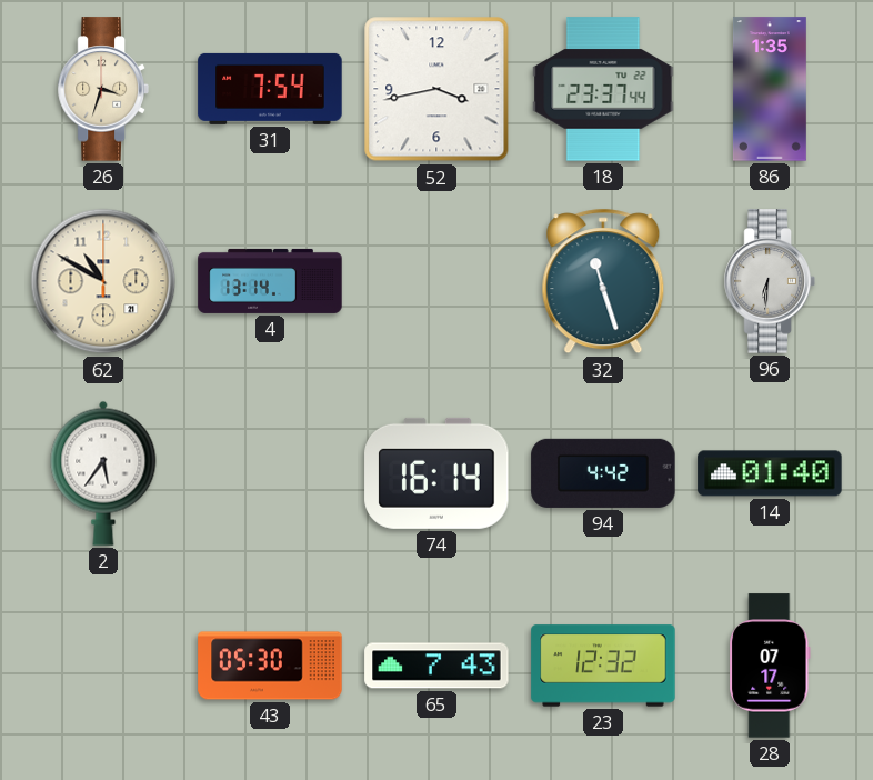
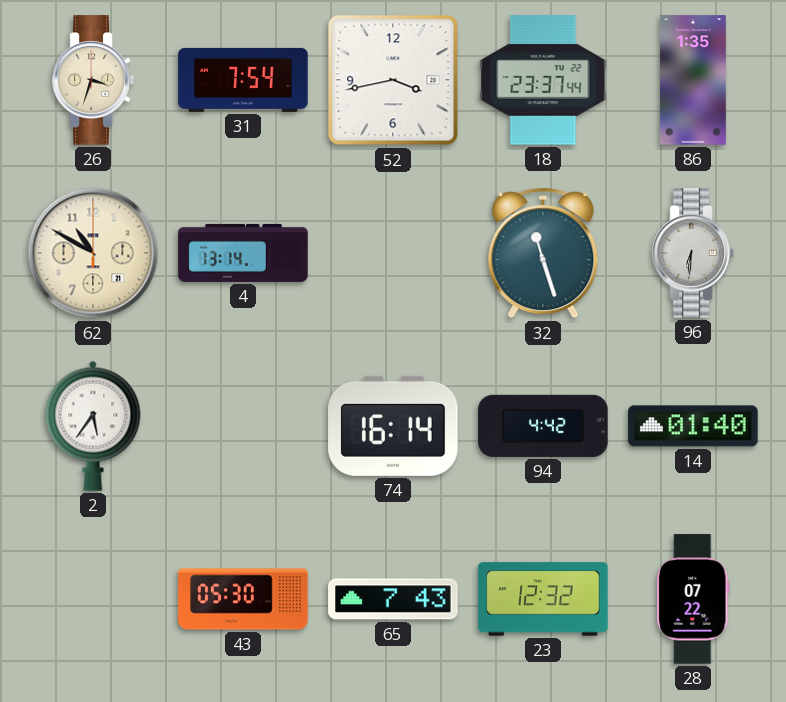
28: 07:17 -> 07:22 (693, 599)
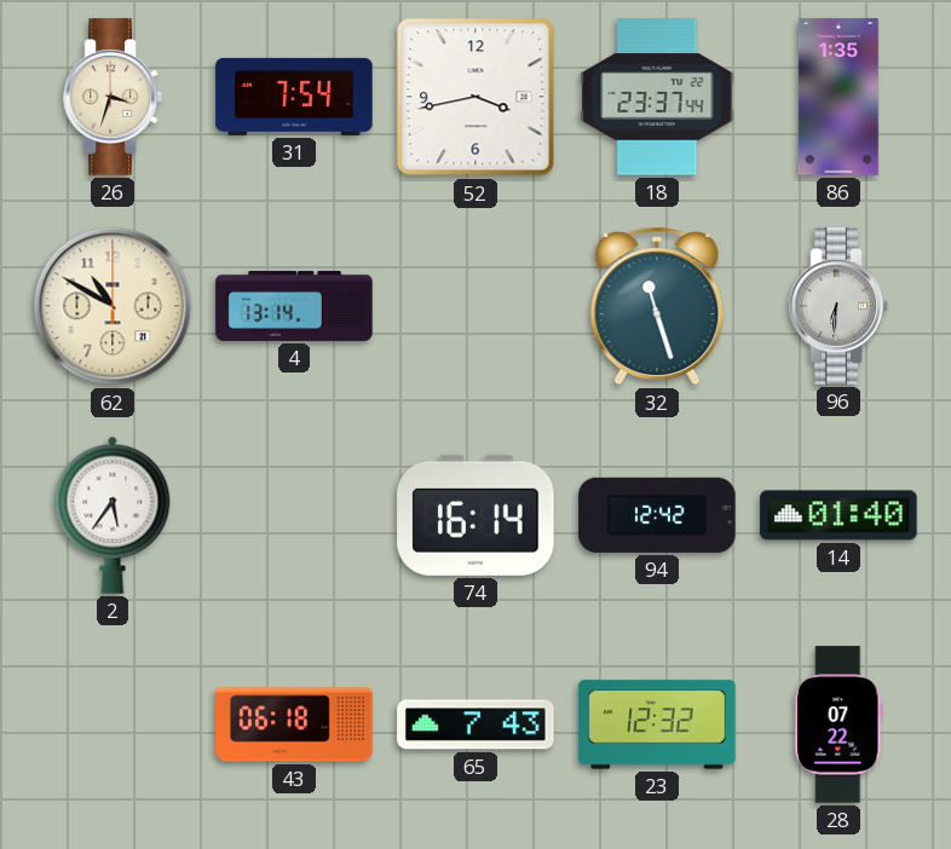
94: 4:42 -> 12:42 (657, 515)
43: 05:30 -> 06:18 (294, 724)
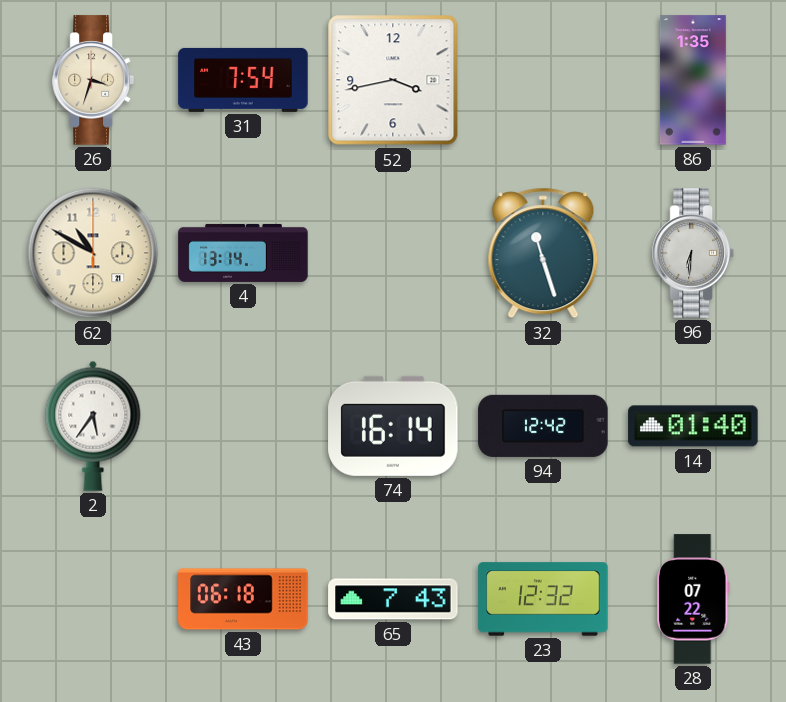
18: 23:37 -> none (657, 97)
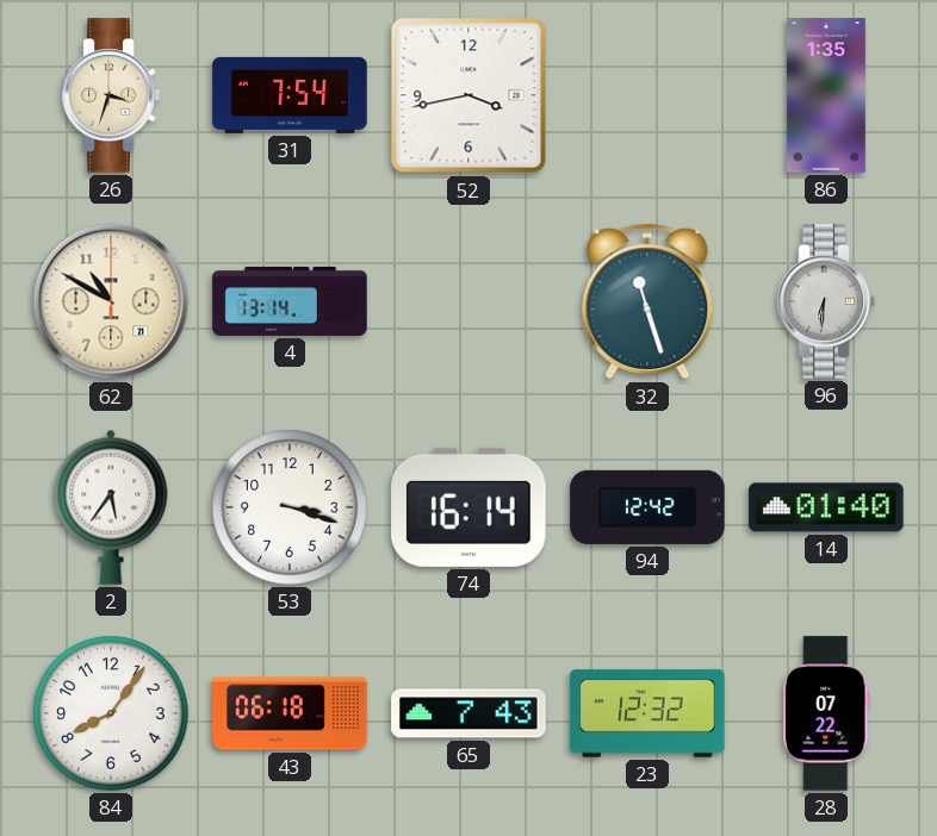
53: none -> 3:18 (290, 507)
84: none -> 8:06 (111, 713)
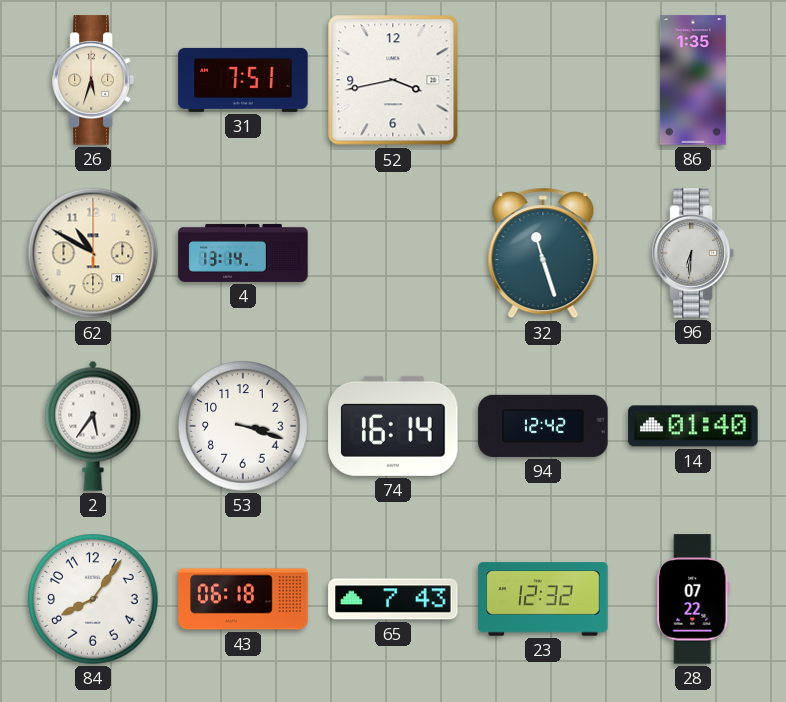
26: 3:33 -> 5:33 (93, 80)
31: 7:54 -> 7:51 (243, 80)
